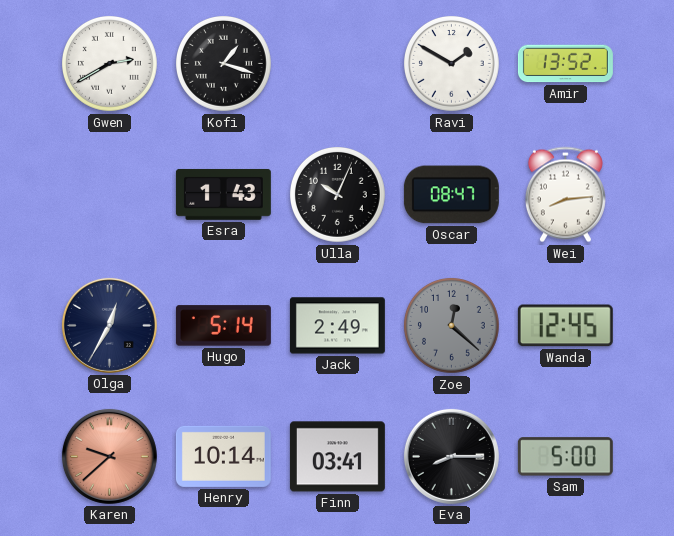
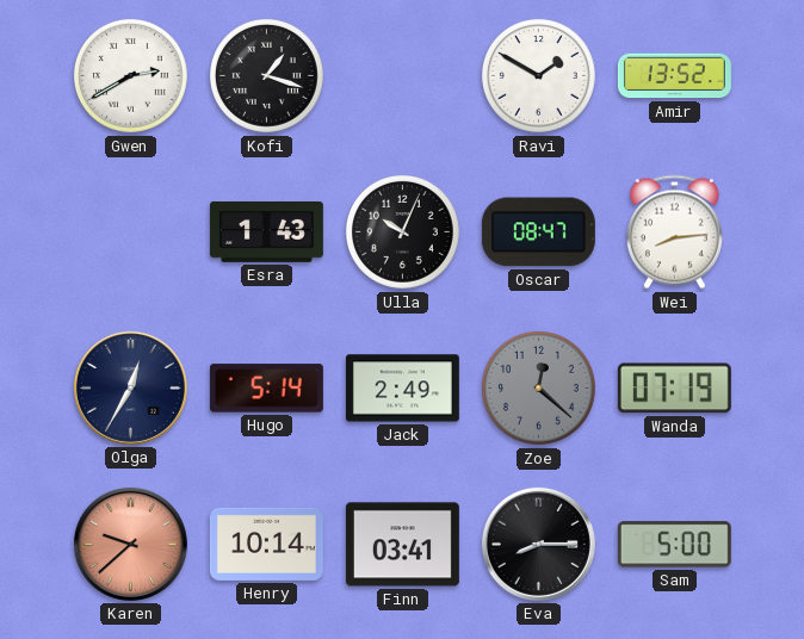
Wanda: 12:45 -> 07:19 (674, 389)
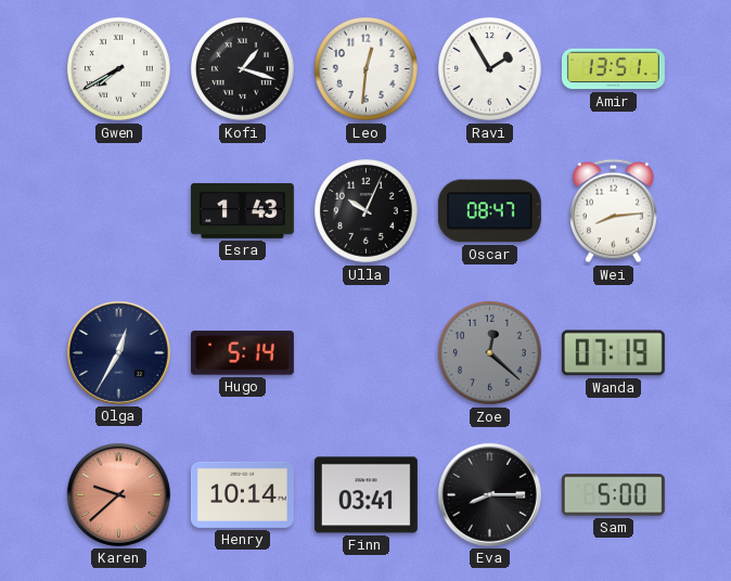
Gwen: 2:40 -> 7:40 (119, 69)
Leo: none -> 12:31 (367, 69)
Ravi: 1:50 -> 1:55 (490, 69)
Amir: 13:52 -> 13:51 (613, 69)
Jack: 2:49 -> none (402, 389)
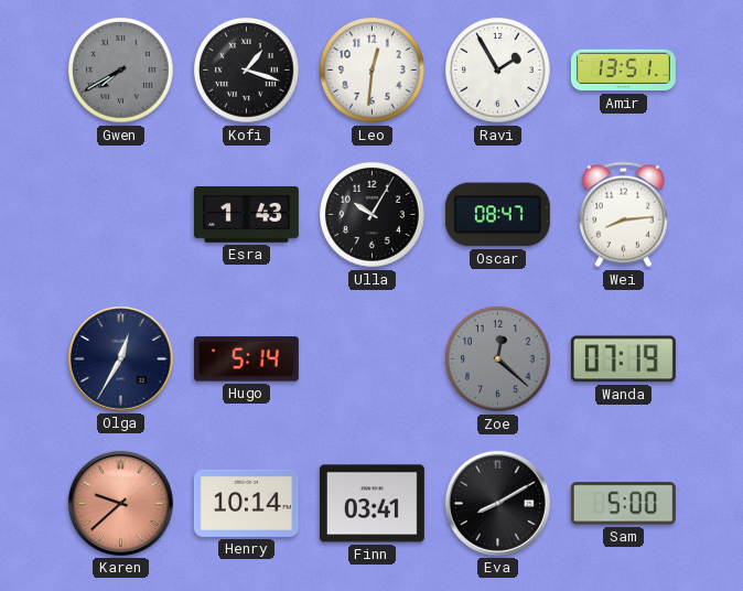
Gwen dial: white -> grey (121, 71)
Ulla: 10:04 -> 10:05 (373, 215)
Eva: 8:15 -> 8:10 (497, 503)
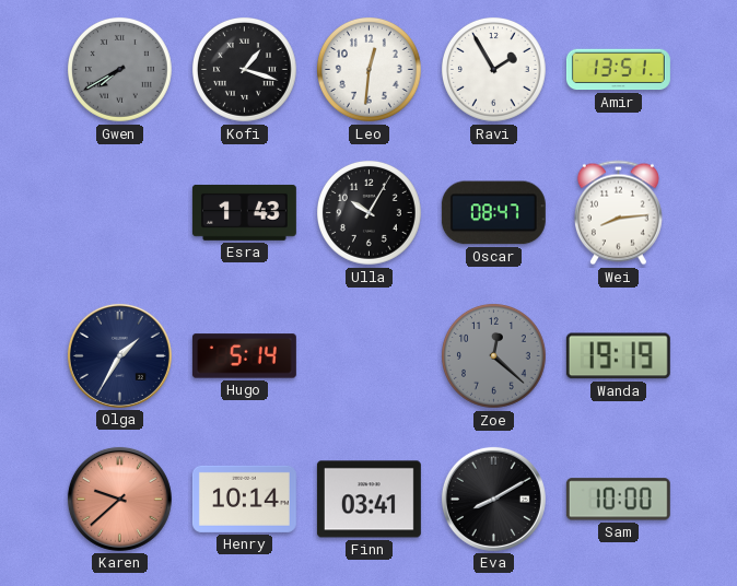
Olga: 12:35 -> 1:35 (119, 355)
Wanda: 07:19 -> 19:19 (618, 356)
Sam: 5:00 -> 10:00 (618, 500)
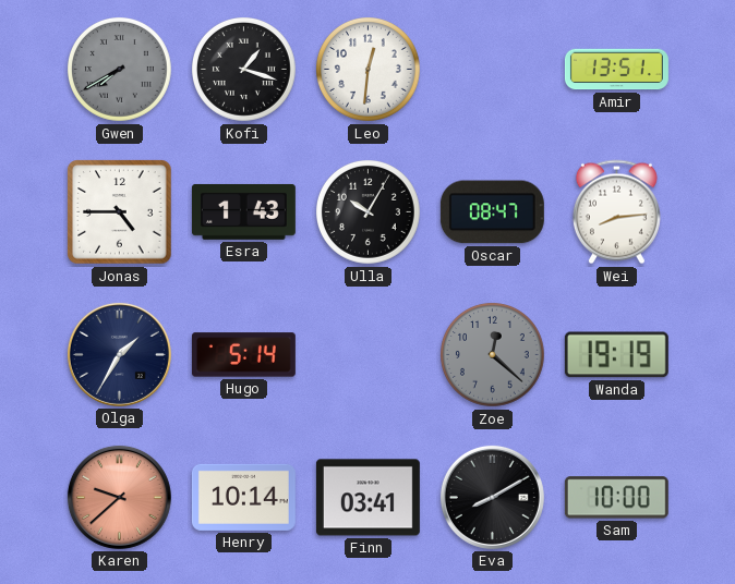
Ravi: 1:55 -> none (494, 70)
Jonas: none -> 4:45 (120, 212)
